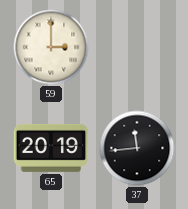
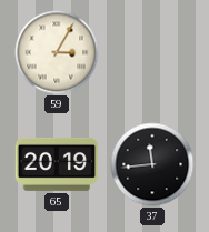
59: 3:00 -> 3:05 (57, 52)
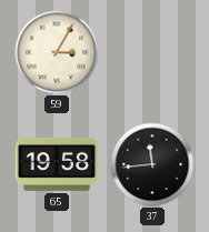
65: 20:19 -> 19:58 (57, 164)
